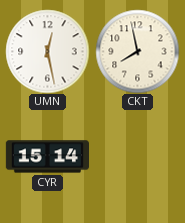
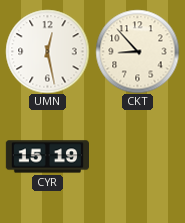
CKT: 7:58 -> 8:53 (137, 51)
CYR: 15:14 -> 15:19 (47, 157)
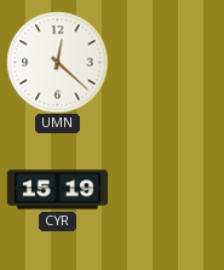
UMN: 12:28 -> 12:22 (57, 62)
CKT: 8:53 -> none (137, 51)
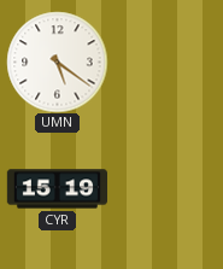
UMN: 12:22 -> 5:21 (57, 62)
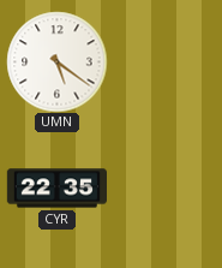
CYR: 15:19 -> 22:35 (56, 189)
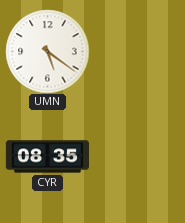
CYR: 22:35 -> 08:35 (47, 157)
